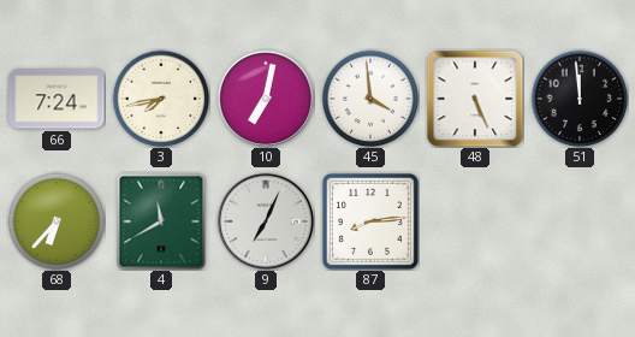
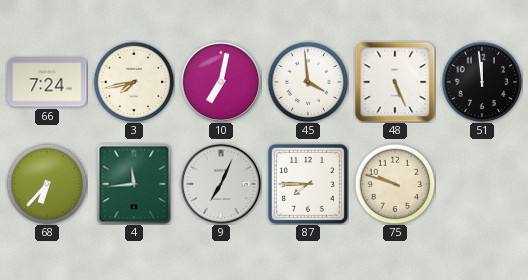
4: 11:40 -> 11:44 (134, 184)
87: 8:14 -> 7:45 (308, 184)
75: none -> 9:48 (395, 184)
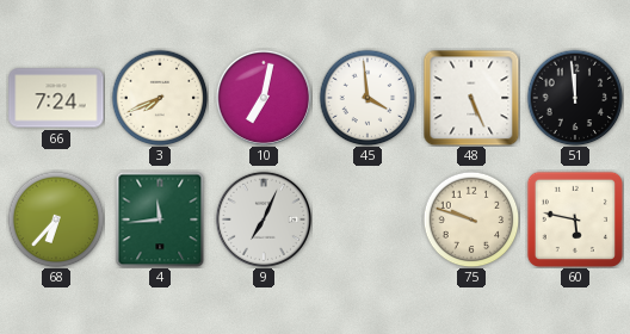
3: 7:43 -> 7:41 (160, 98)
87: 7:45 -> none (308, 184)
60: none -> 5:47 (575, 219)
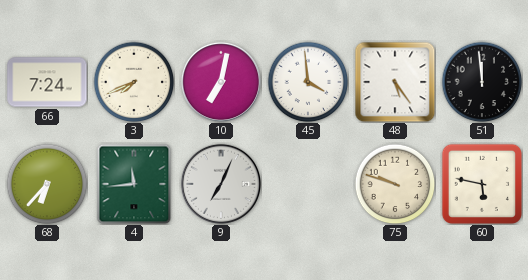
48: 5:26 -> 5:24 (395, 82)
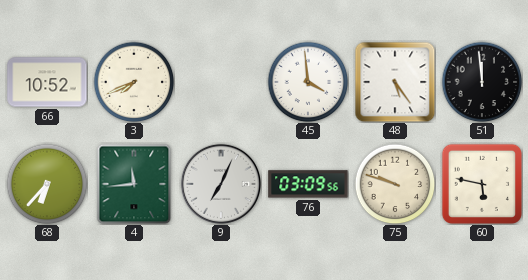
66: 7:24 -> 10:52 (47, 82)
10: 7:02 -> none (221, 82)
76: none -> 03:09 (308, 184)
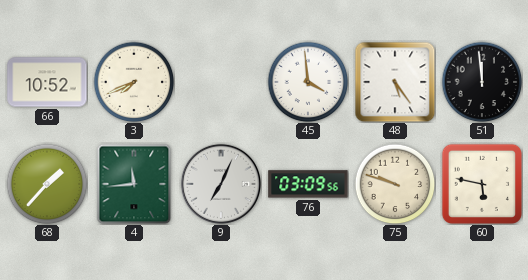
68: 6:37 -> 1:37 (47, 184)
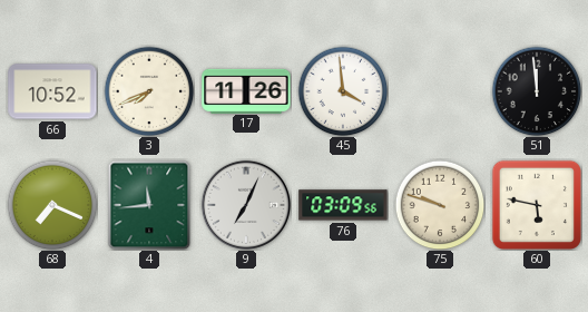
17: none -> 11:26 (246, 90)
48: 5:24 -> none (395, 82)
68: 1:37 -> 7:19 (52, 205)
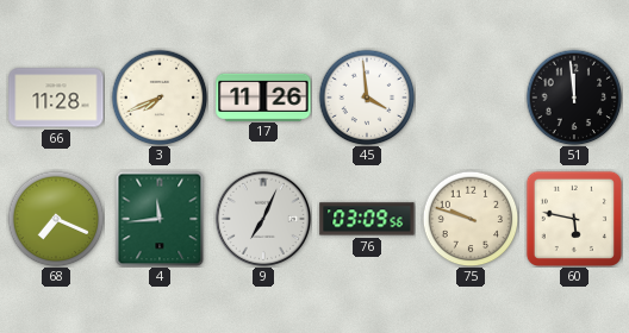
66: 10:52 -> 11:28 (56, 98)
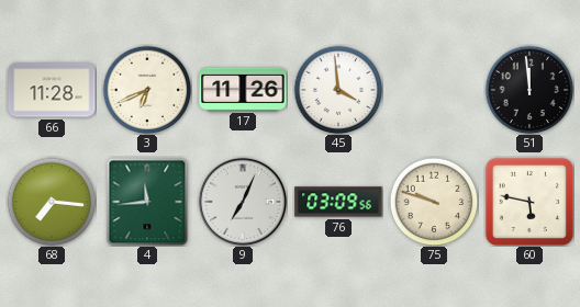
3: 7:41 -> 6:41 (147, 90)
68: 7:19 -> 7:16 (52, 202)
